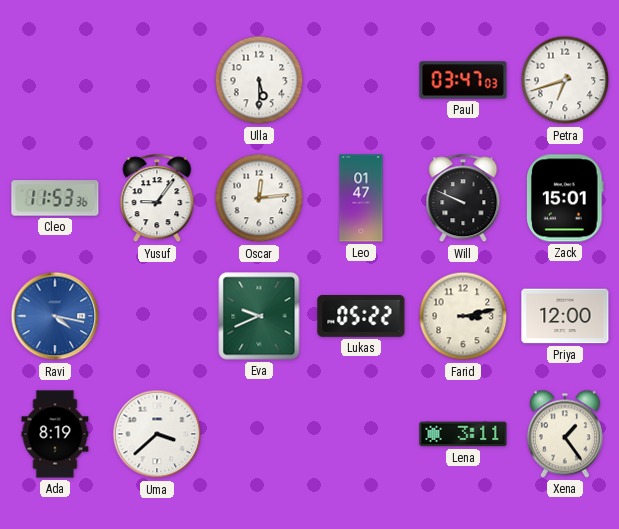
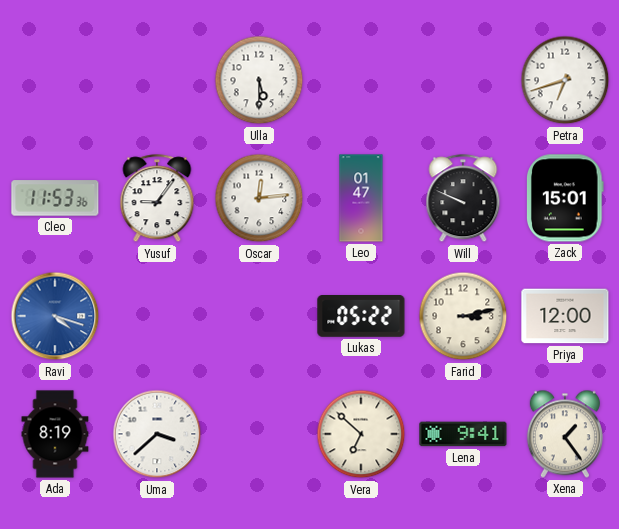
Paul: 03:47 -> none (463, 80)
Ravi: 4:17 -> 4:18 (55, 316)
Eva: 9:41 -> none (259, 316)
Vera: none -> 6:52 (361, 434)
Lena: 3:11 -> 9:41 (463, 434)
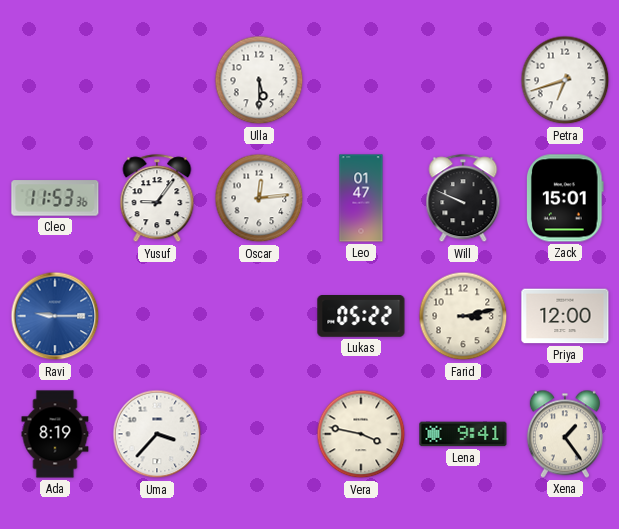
Ravi: 4:18 -> 9:15 (55, 316)
Uma: 3:38 -> 3:37 (157, 434)
Vera: 6:52 -> 3:47 (361, 434)
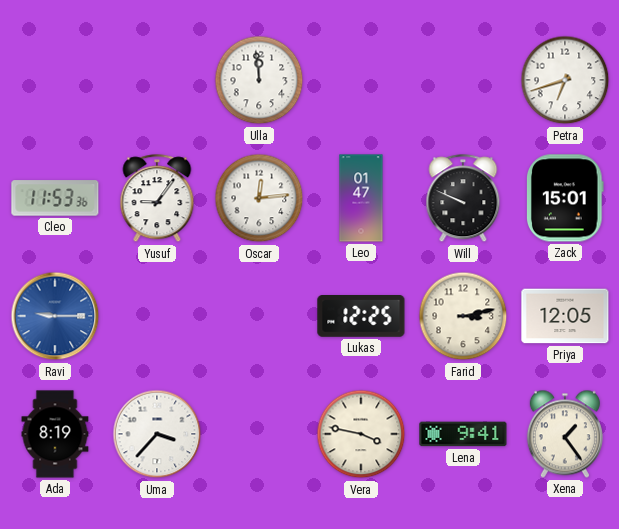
Ulla: 5:30 -> 11:59 (259, 80)
Lukas: 05:22 -> 12:25 (361, 317)
Priya: 12:00 -> 12:05 (565, 316)
